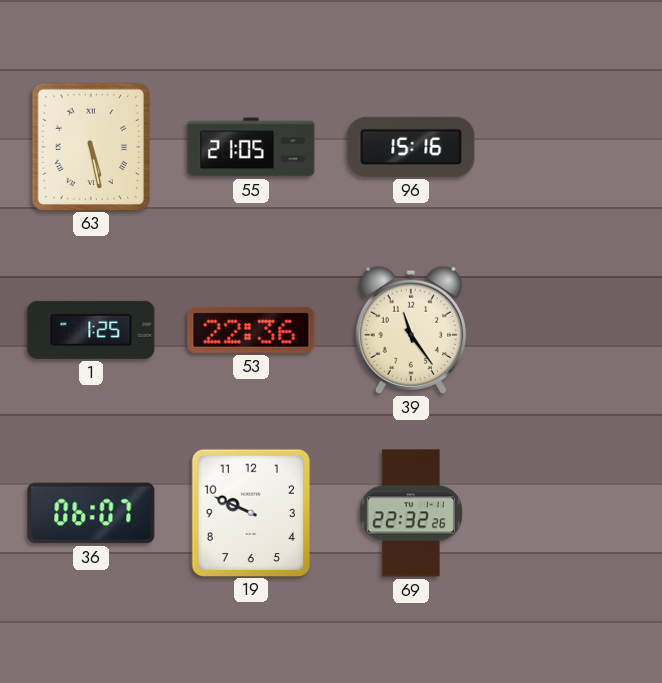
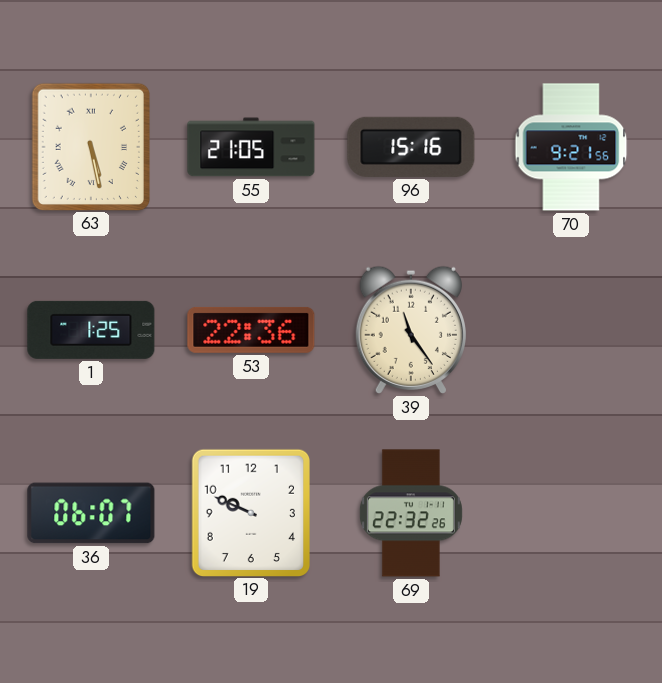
70: none -> 9:21 (571, 147)
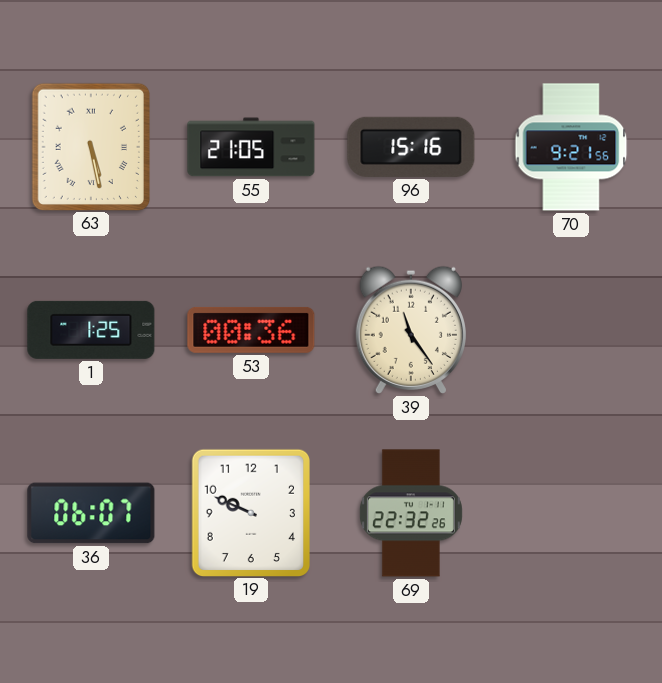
53: 22:36 -> 00:36 (251, 330)
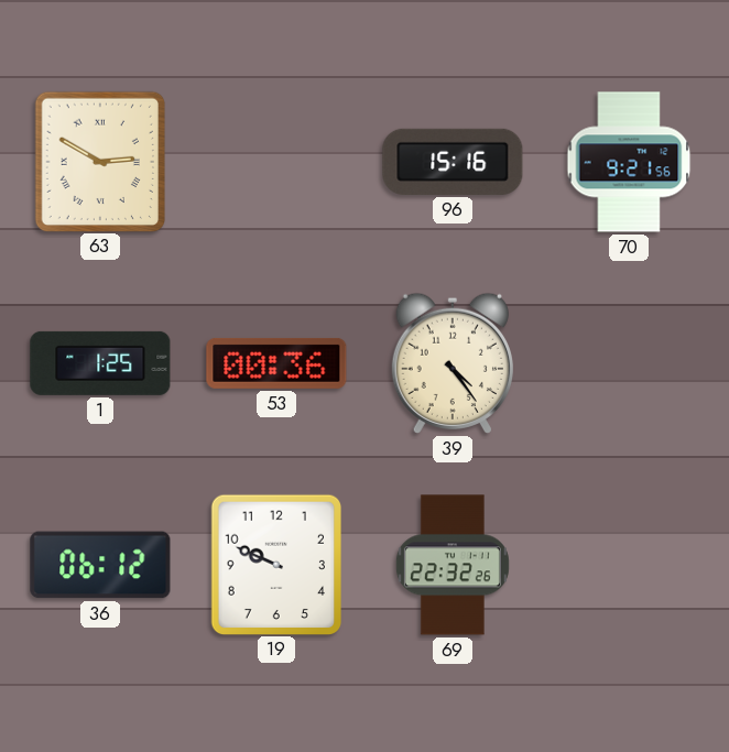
63: 5:28 -> 2:50 (99, 161)
55: 21:05 -> none (251, 147)
39: 11:24 -> 4:24 (453, 363)
36: 06:07 -> 06:12 (100, 565)
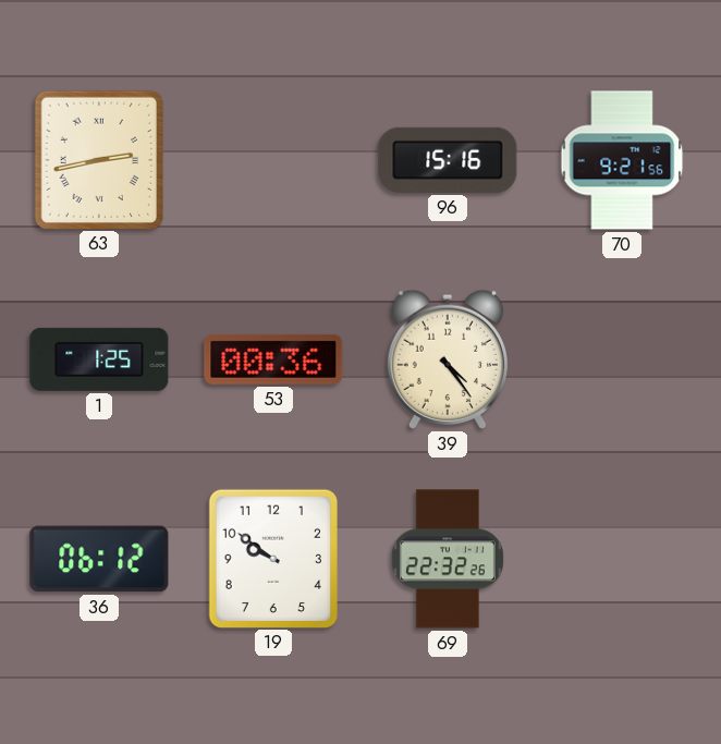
63: 2:50 -> 2:43 (98, 159)
19: 9:49 -> 9:51 (272, 558)
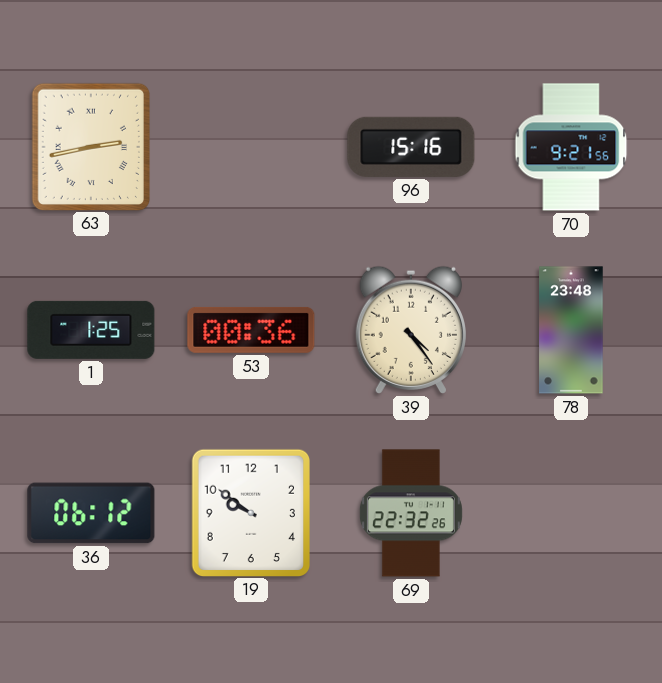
78: none -> 23:48 (571, 330)
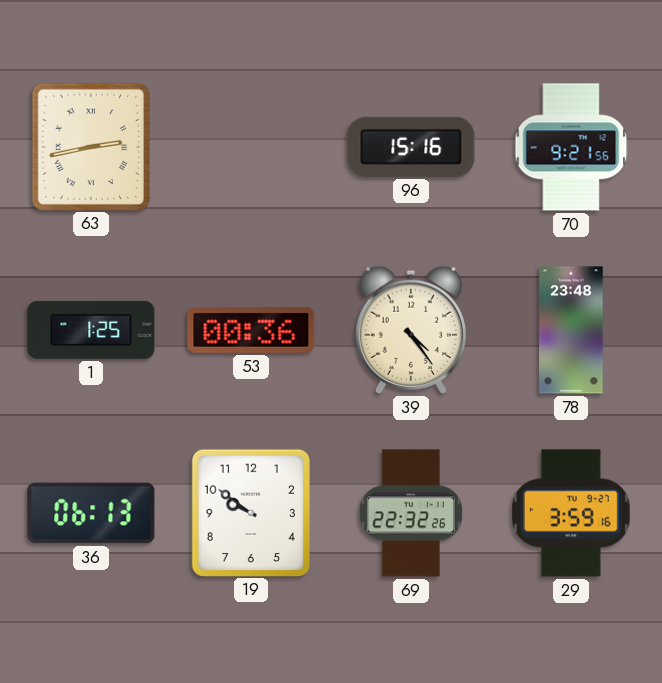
36: 06:12 -> 06:13 (91, 513)
29: none -> 3:59 (572, 513)
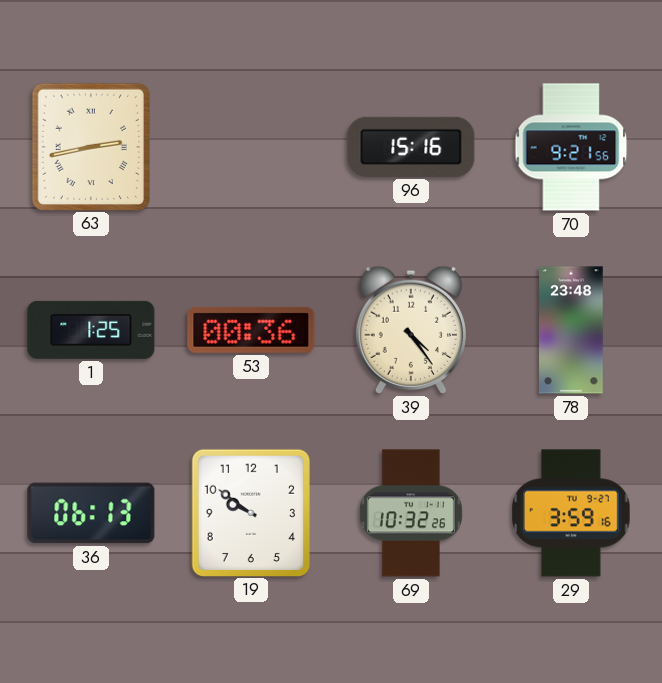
69: 22:32 -> 10:32 (411, 513)
